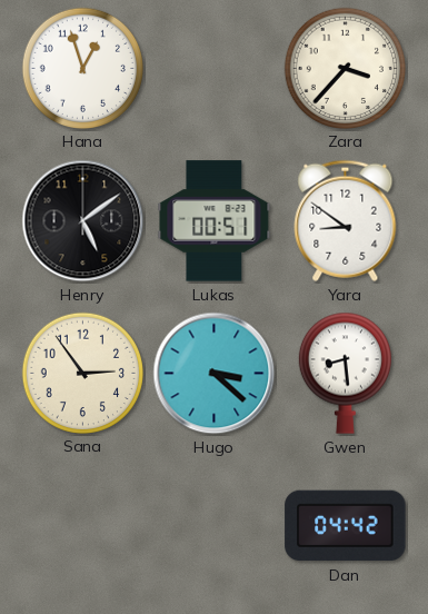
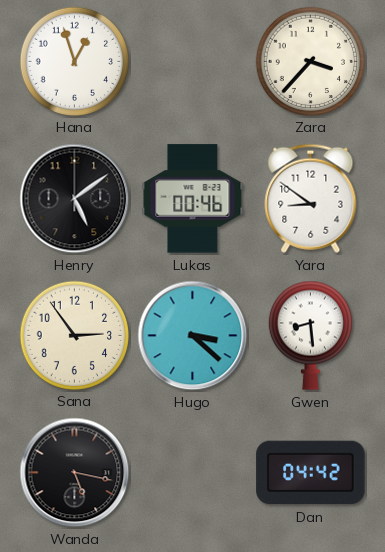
Lukas: 00:51 -> 00:46 (193, 199)
Wanda: none -> 5:17 (75, 473)
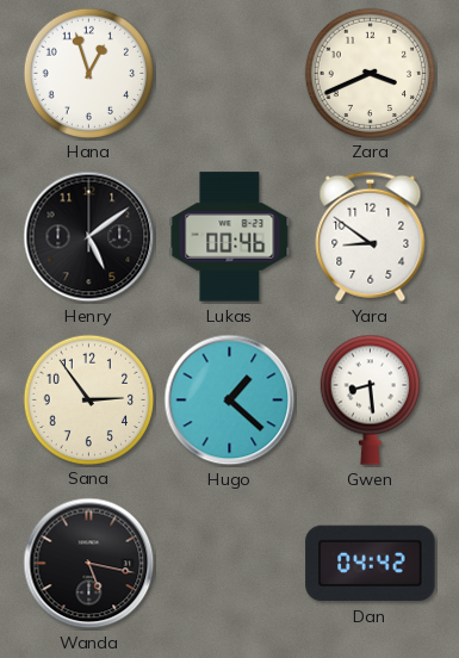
Zara: 3:37 -> 3:41 (370, 73)
Hugo: 3:22 -> 1:22 (230, 401)
